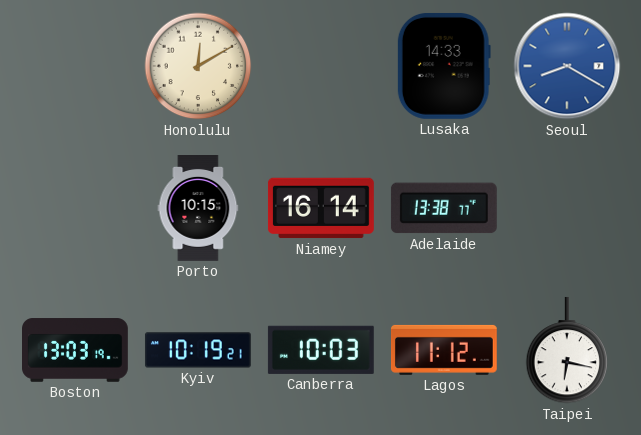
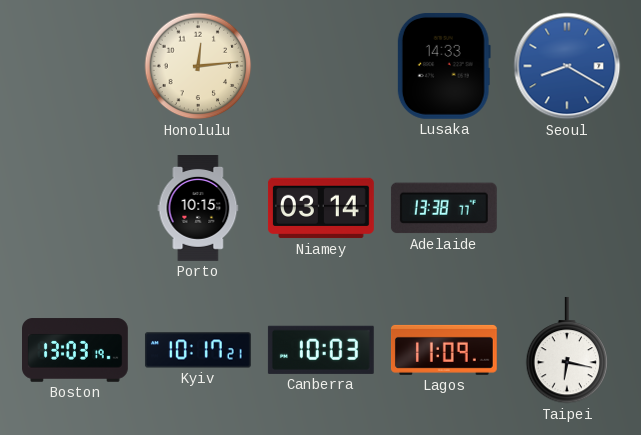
Honolulu: 12:10 -> 12:14 (198, 66)
Niamey: 16:14 -> 03:14 (321, 208)
Kyiv: 10:19 -> 10:17 (198, 350)
Lagos: 11:12 -> 11:09 (444, 350)
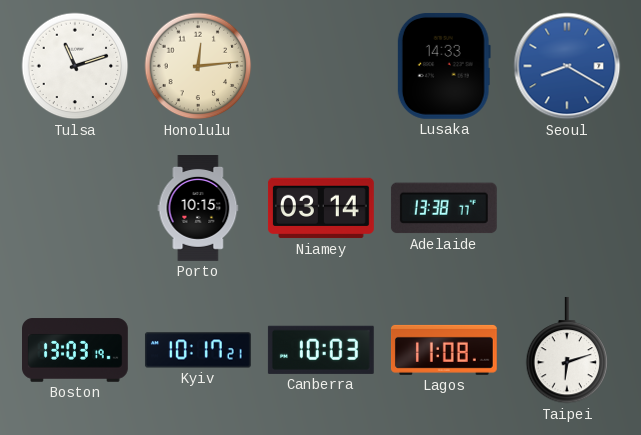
Tulsa: none -> 11:12 (75, 66)
Lagos: 11:09 -> 11:08 (444, 350)
Taipei: 6:17 -> 6:12 (567, 350)
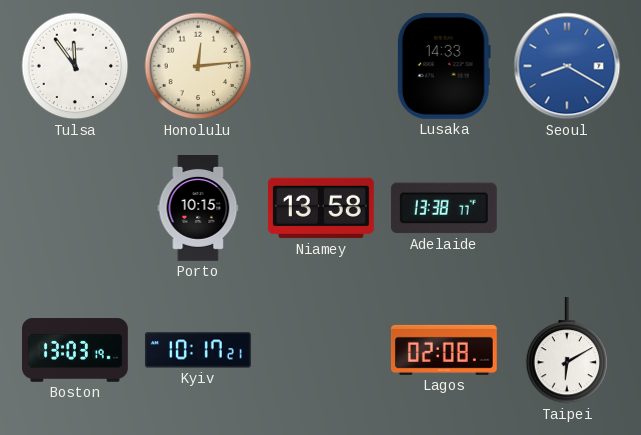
Tulsa: 11:12 -> 11:54 (75, 66)
Niamey: 03:14 -> 13:58 (321, 208)
Canberra: 10:03 -> none (321, 350)
Lagos: 11:08 -> 02:08 (444, 350)
Taipei: 6:12 -> 6:10 (567, 350)
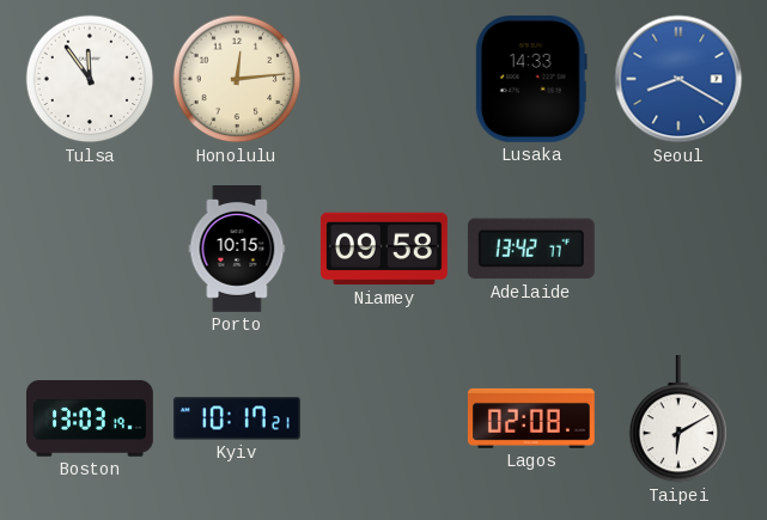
Niamey: 13:58 -> 09:58 (384, 249)
Adelaide: 13:38 -> 13:42 (531, 249)
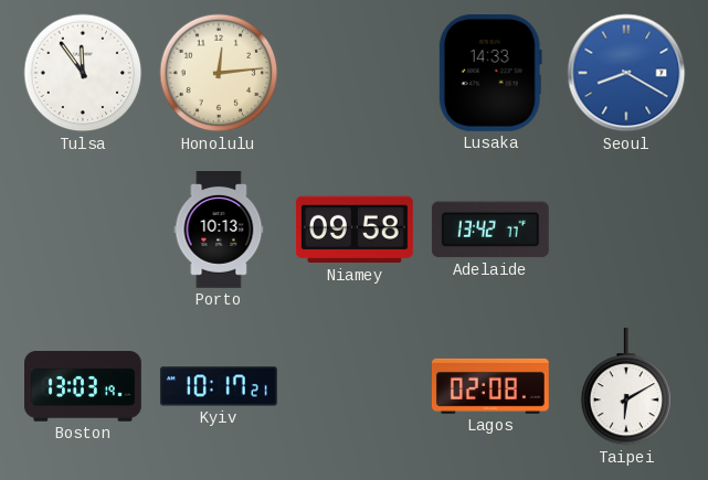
Porto: 10:15 -> 10:13 (219, 231)
